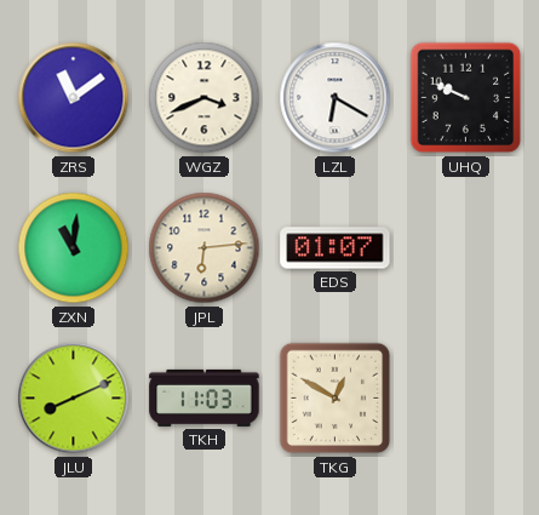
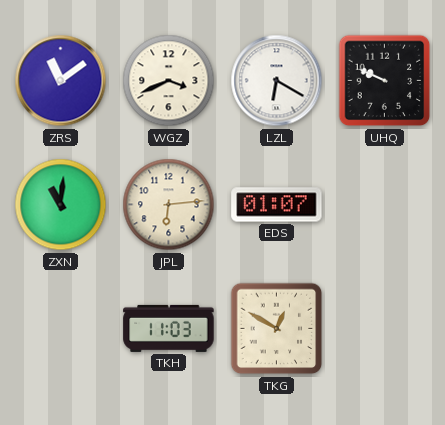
JLU: 8:11 -> none (74, 399)
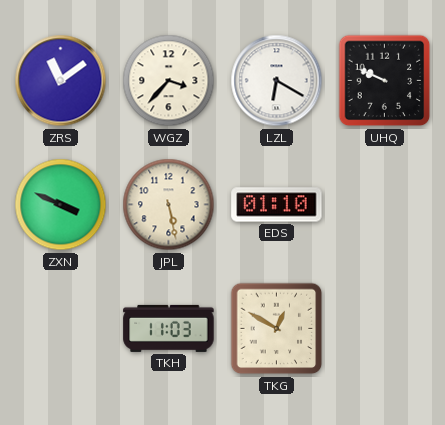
WGZ: 3:41 -> 3:37 (169, 81)
ZXN: 11:01 -> 3:49 (61, 205)
JPL: 6:14 -> 5:28 (169, 205)
EDS: 01:07 -> 01:10 (277, 205)
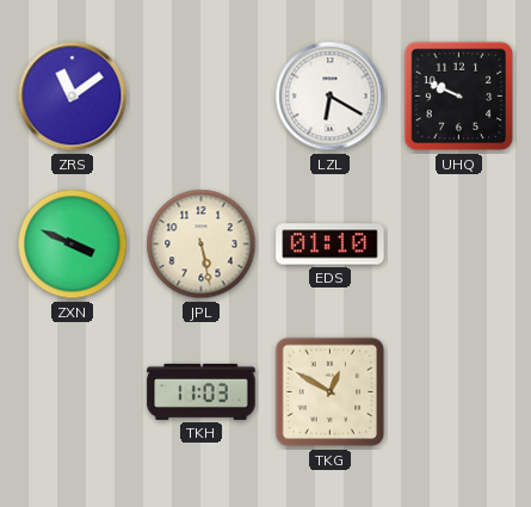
WGZ: 3:37 -> none (169, 81)
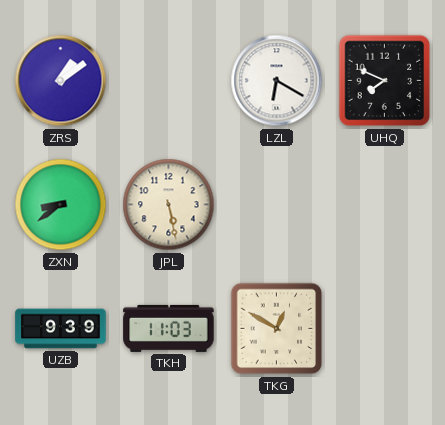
ZRS: 11:09 -> 1:09 (61, 81)
UHQ: 9:49 -> 7:49 (385, 81)
ZXN: 3:49 -> 8:39 (61, 205)
EDS: 01:10 -> none (331, 245)
UZB: none -> 9:39 (61, 329)
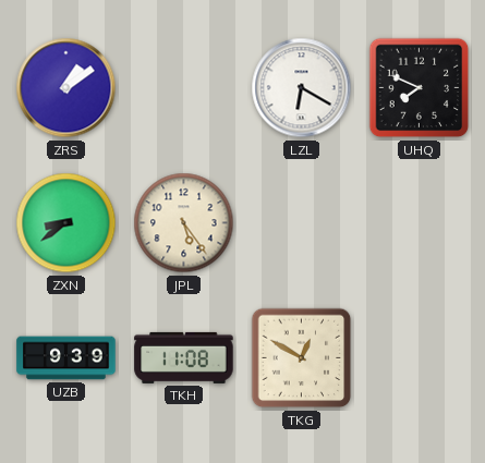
JPL: 5:28 -> 5:24 (184, 223)
TKH: 11:03 -> 11:08 (184, 357)
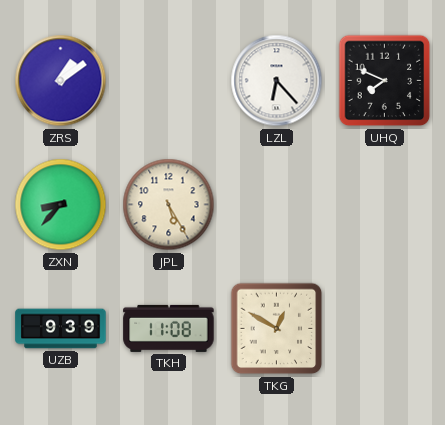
LZL: 6:20 -> 6:23 (277, 81)
ZXN: 8:39 -> 8:37 (61, 205)
JPL: 5:24 -> 5:25 (169, 205)
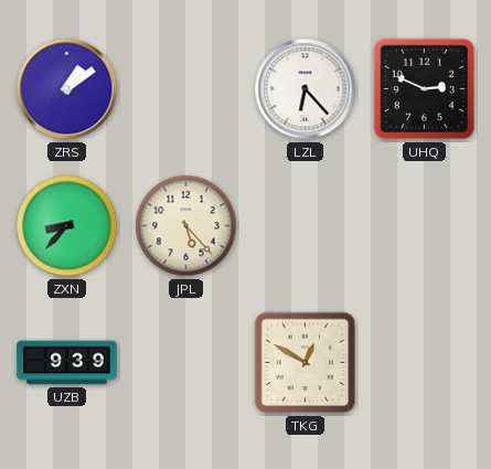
UHQ: 7:49 -> 2:49 (425, 89)
JPL: 5:25 -> 5:23 (186, 226)
TKH: 11:08 -> none (169, 328)
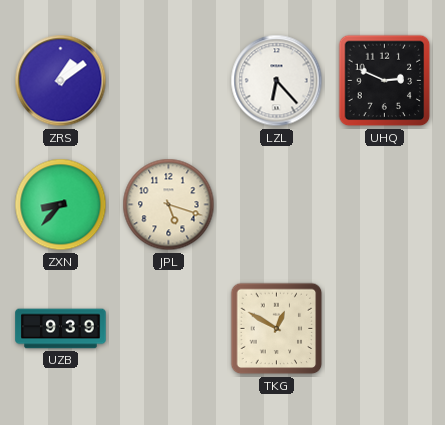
JPL: 5:23 -> 5:18 (169, 205)
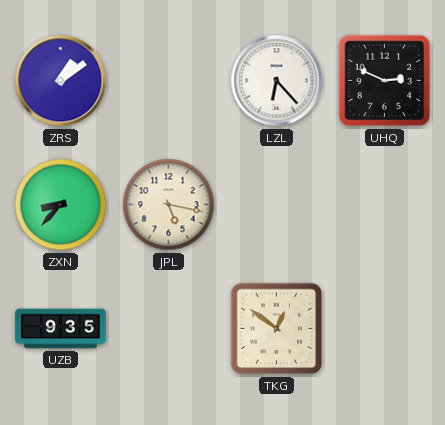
JPL: 5:18 -> 5:17 (169, 205)
UZB: 9:39 -> 9:35 (61, 329)
TKG: 12:50 -> 12:51 (277, 329)
